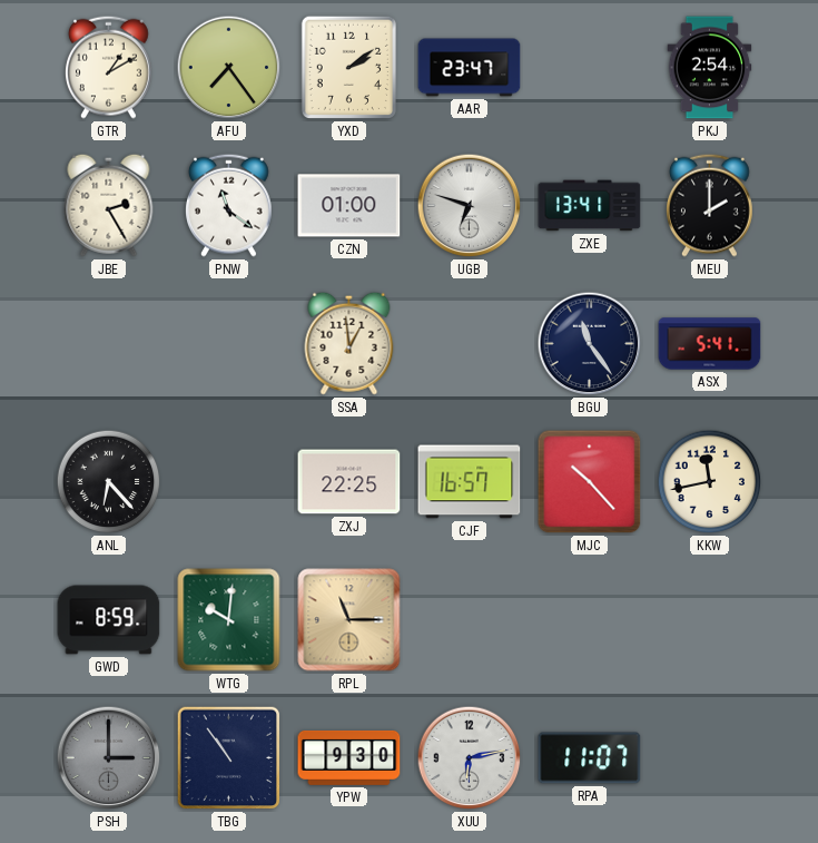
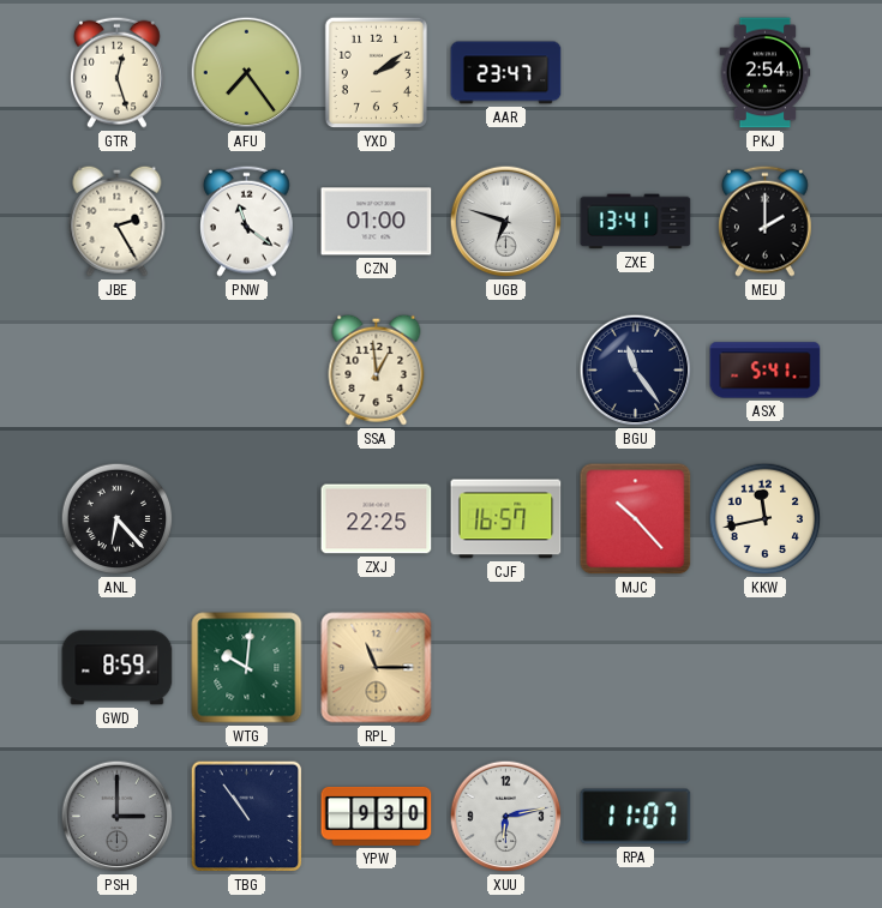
GTR: 1:10 -> 12:27 (118, 72)
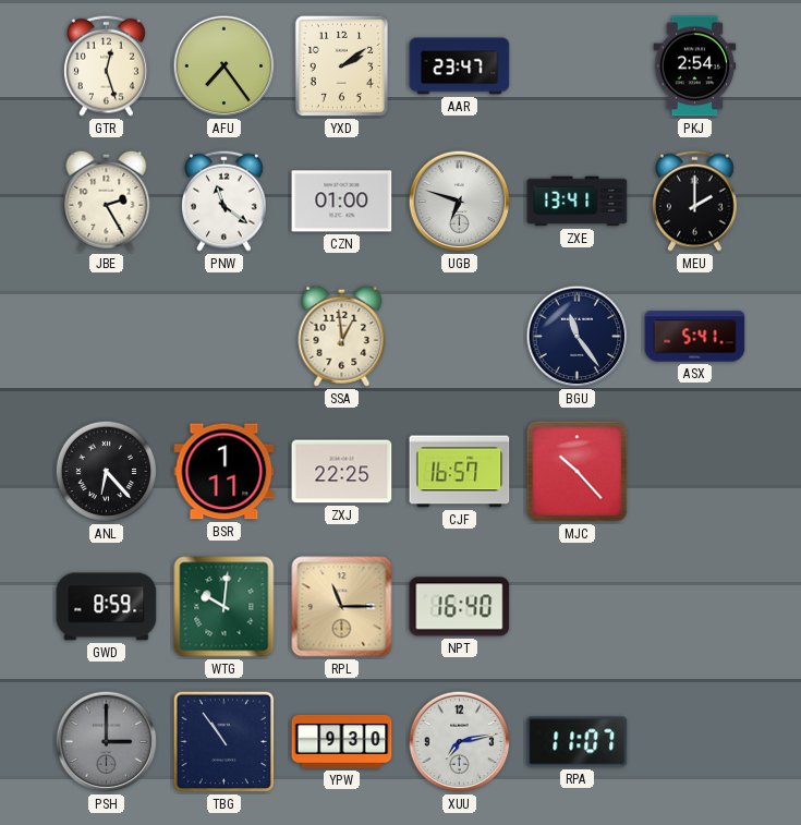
BSR: none -> 1:11 (224, 472)
KKW: 11:43 -> none (766, 519)
NPT: none -> 16:40 (460, 607)
XUU: 6:13 -> 7:13 (460, 742)
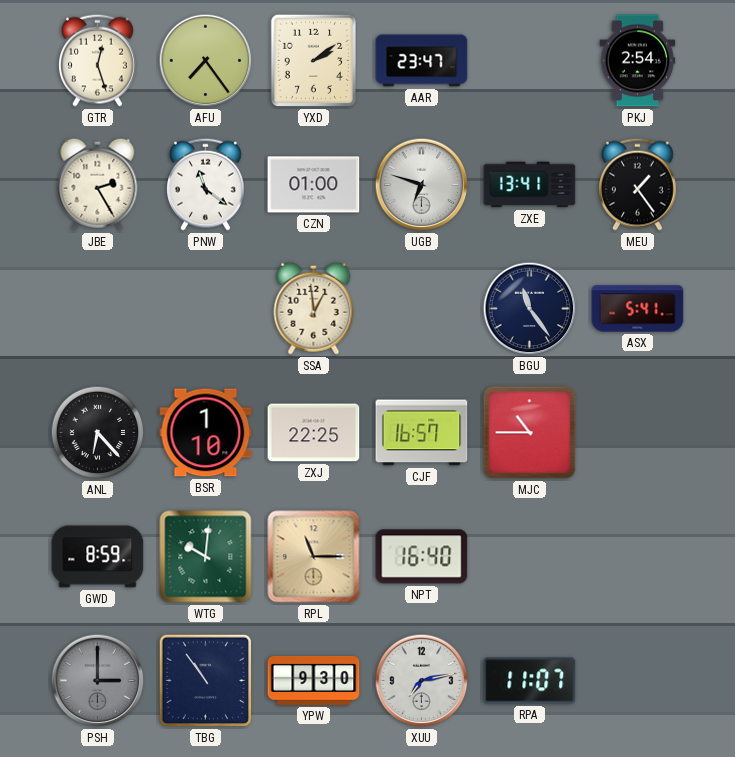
MEU: 2:00 -> 1:24 (638, 184)
BSR: 1:11 -> 1:10 (206, 433)
MJC: 10:23 -> 10:45 (530, 433)
